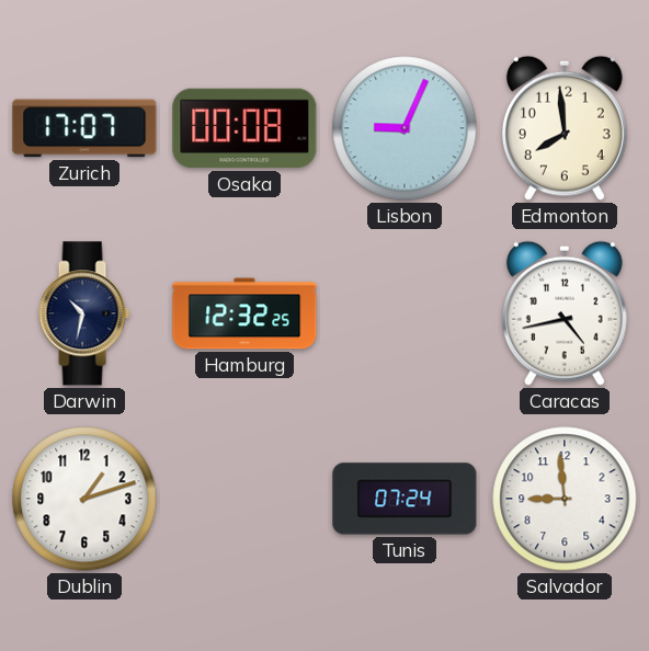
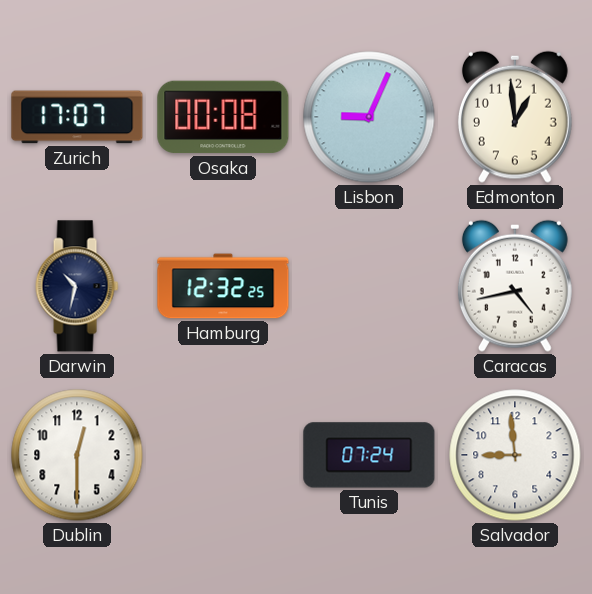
Edmonton: 7:59 -> 12:59 (515, 117)
Dublin: 1:12 -> 12:30 (77, 455)
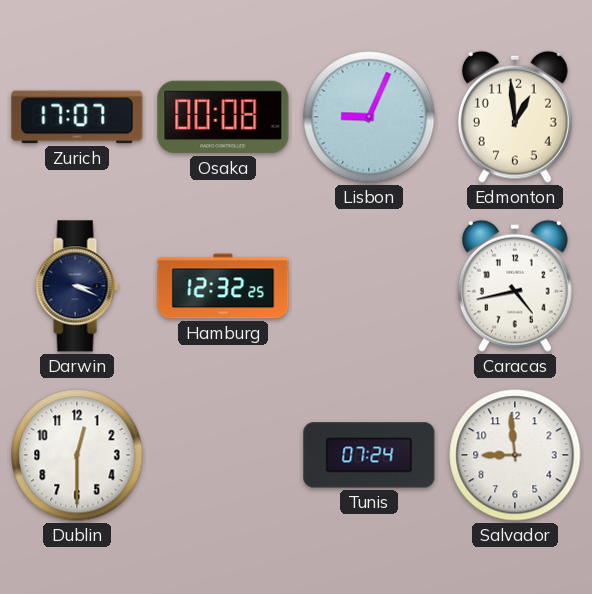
Darwin: 10:32 -> 3:19 (77, 286)
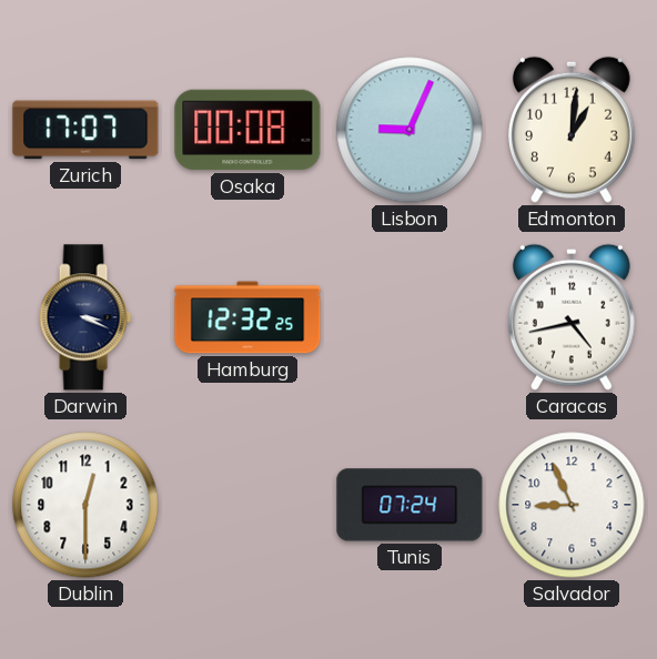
Edmonton: 12:59 -> 1:01 (572, 130)
Salvador: 8:59 -> 8:56 (572, 505)
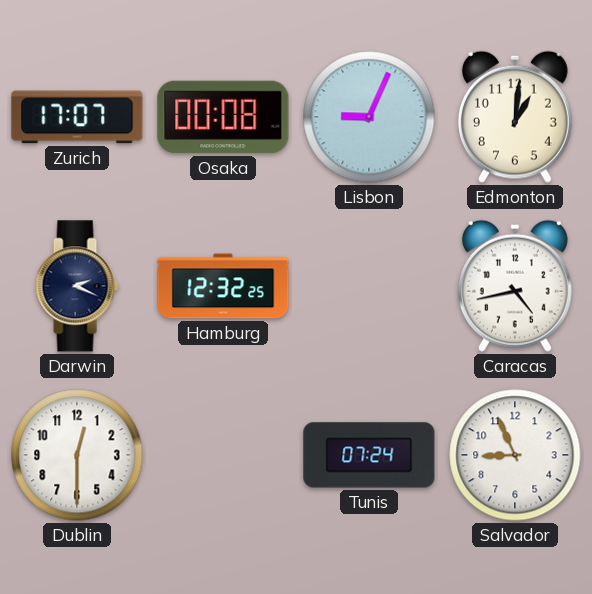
Darwin: 3:19 -> 2:19 (77, 286)
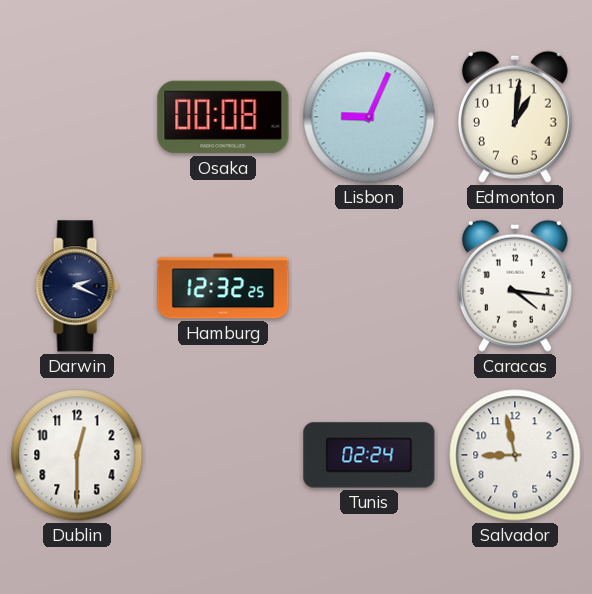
Zurich: 17:07 -> none (77, 117)
Caracas: 4:43 -> 4:16 (515, 286)
Tunis: 07:24 -> 02:24 (369, 455)
Salvador: 8:56 -> 8:58 (515, 455)
